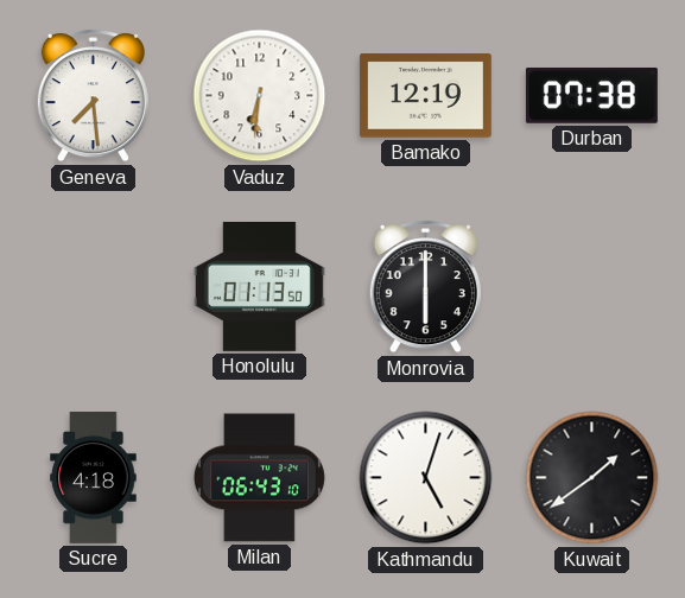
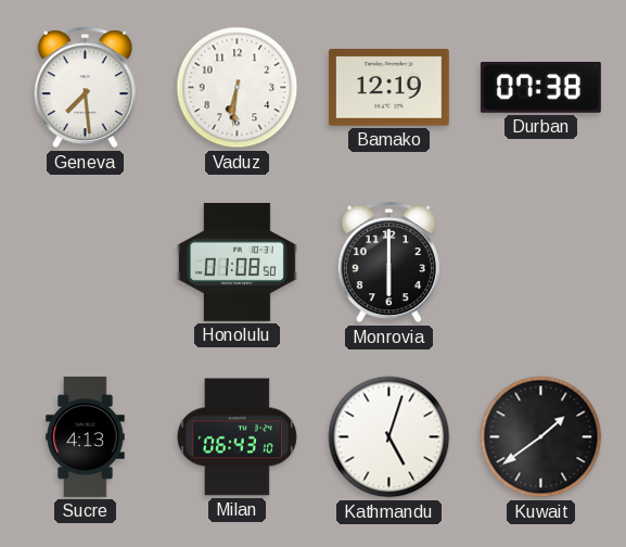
Honolulu: 01:13 -> 01:08 (237, 262)
Sucre: 4:18 -> 4:13 (86, 436)
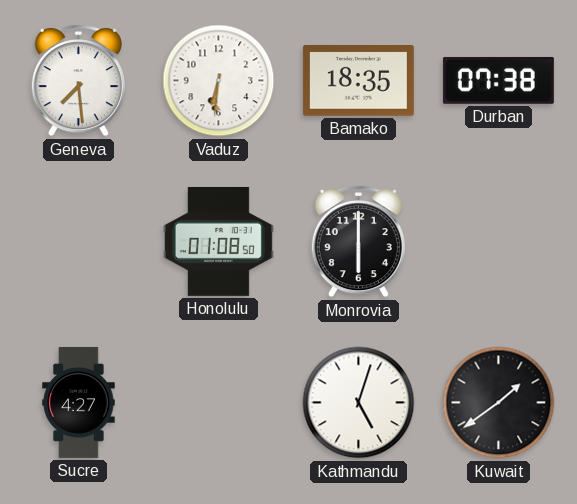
Bamako: 12:19 -> 18:35 (358, 81)
Sucre: 4:13 -> 4:27 (79, 402)
Milan: 06:43 -> none (237, 437)
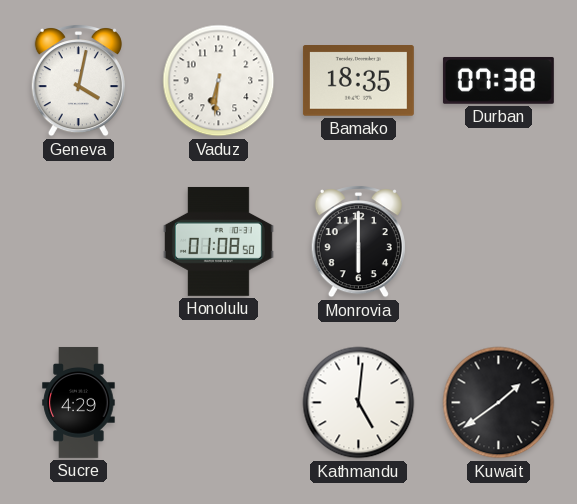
Geneva: 7:29 -> 4:02 (78, 81)
Sucre: 4:27 -> 4:29 (79, 402)
Kathmandu: 5:03 -> 5:01 (359, 403)
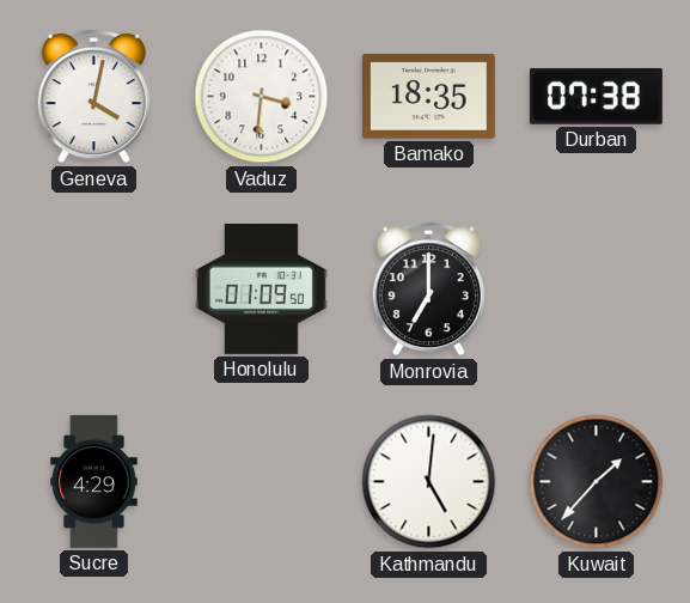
Vaduz: 6:31 -> 3:31 (262, 97)
Honolulu: 01:08 -> 01:09 (261, 288)
Monrovia: 6:00 -> 7:00 (428, 290)
Kuwait: 1:39 -> 1:37 (597, 482)
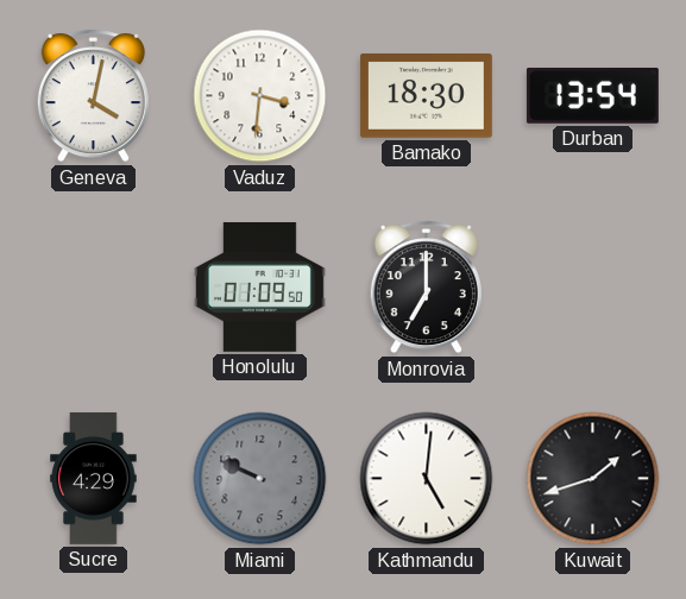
Bamako: 18:35 -> 18:30 (426, 96)
Durban: 07:38 -> 13:54 (592, 96)
Miami: none -> 9:49 (260, 479)
Kuwait: 1:37 -> 1:42 (593, 479)
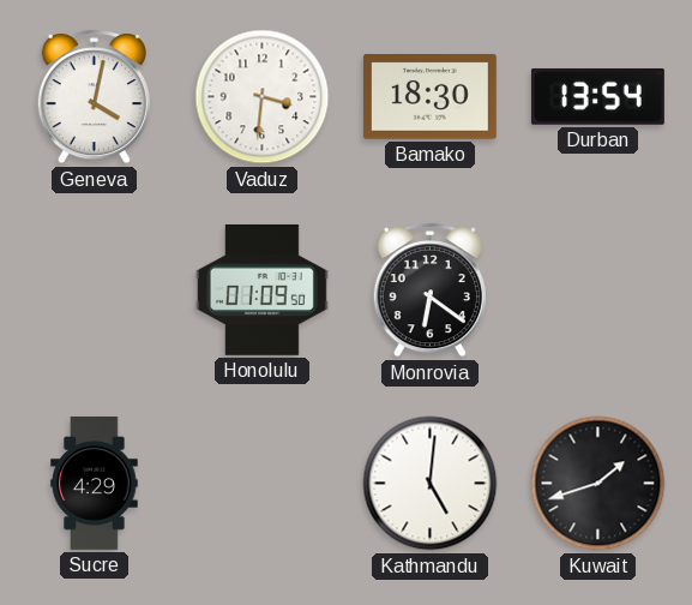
Monrovia: 7:00 -> 6:21 (429, 290)
Miami: 9:49 -> none (260, 479)
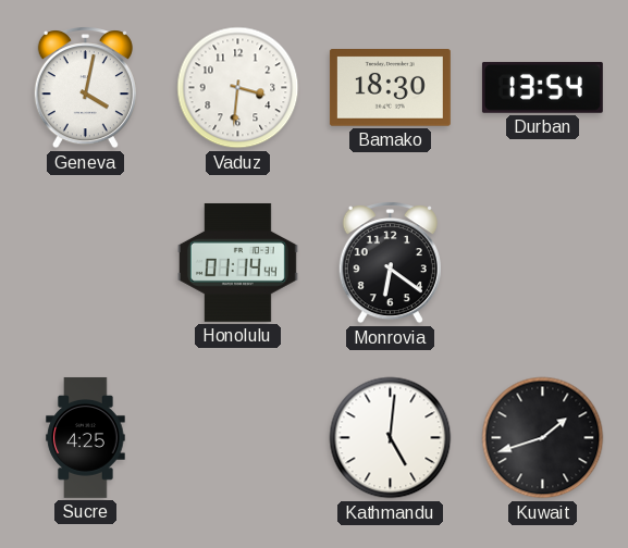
Honolulu: 01:09 -> 01:14 (237, 262)
Sucre: 4:29 -> 4:25 (86, 437)
